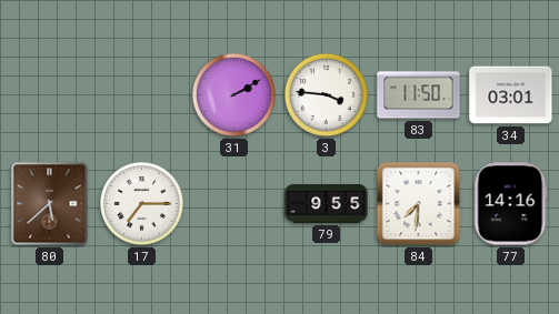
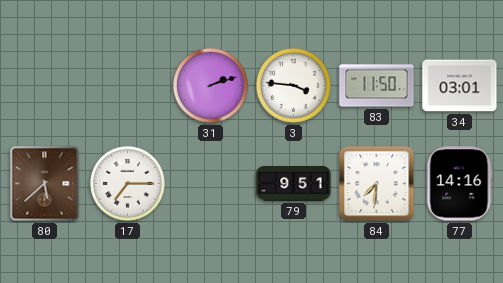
31: 2:10 -> 2:12 (210, 85)
79: 9:55 -> 9:51 (294, 184)
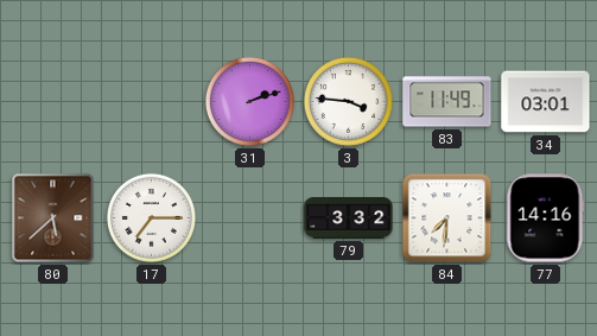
83: 11:50 -> 11:49 (447, 102)
79: 9:51 -> 3:32 (349, 218)
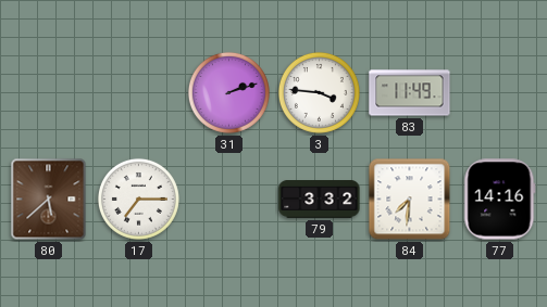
34: 03:01 -> none (546, 102)
